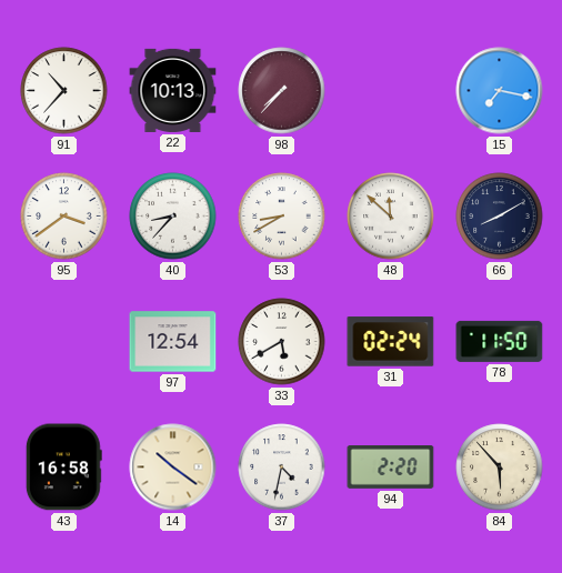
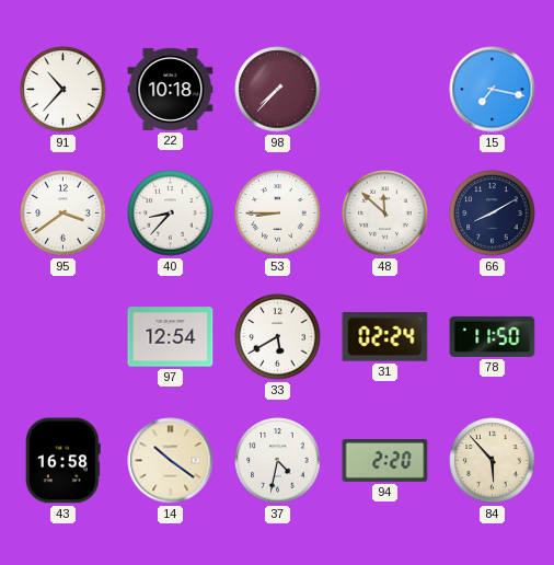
22: 10:13 -> 10:18 (171, 89)
53: 8:40 -> 8:45 (278, 214)
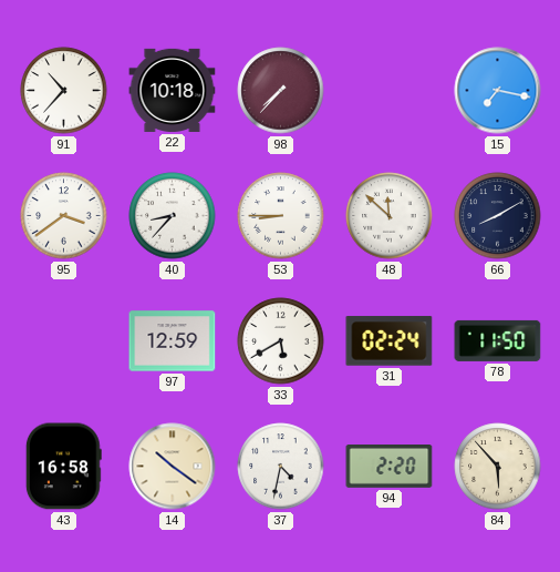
97: 12:54 -> 12:59 (173, 341)
